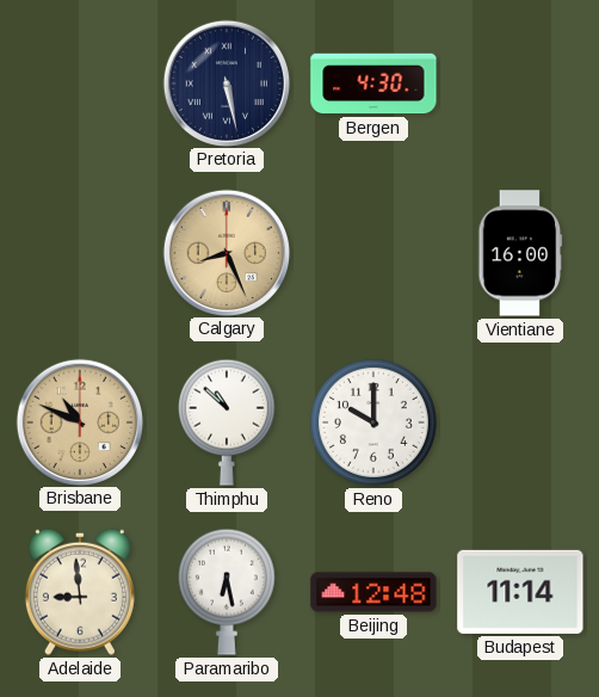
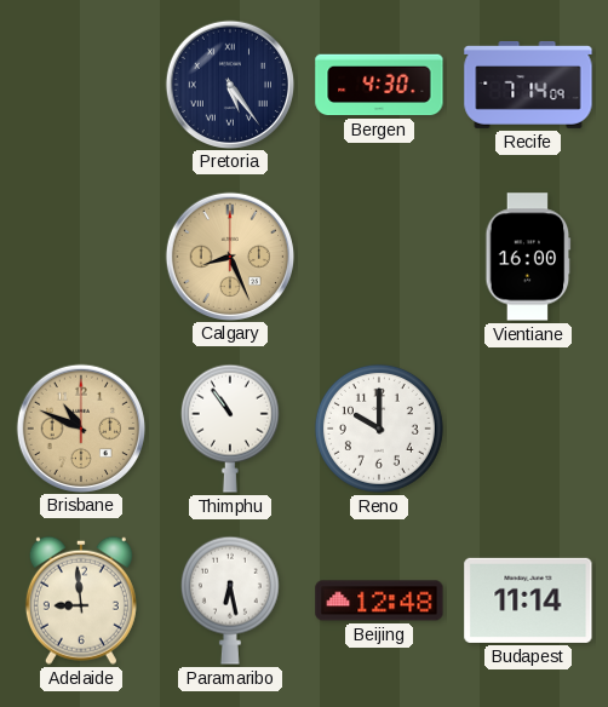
Pretoria: 5:28 -> 5:24 (229, 84)
Recife: none -> 7:14 (528, 86)
Thimphu: 10:52 -> 10:54 (230, 429)
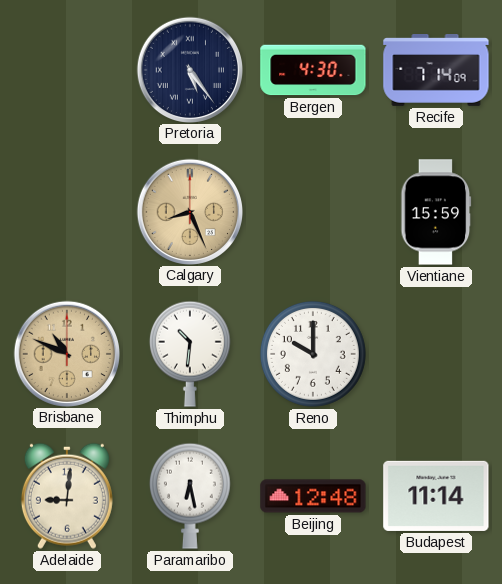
Vientiane: 16:00 -> 15:59 (436, 212)
Thimphu: 10:54 -> 10:31 (190, 354)
Adelaide: 8:59 -> 9:01 (67, 496)
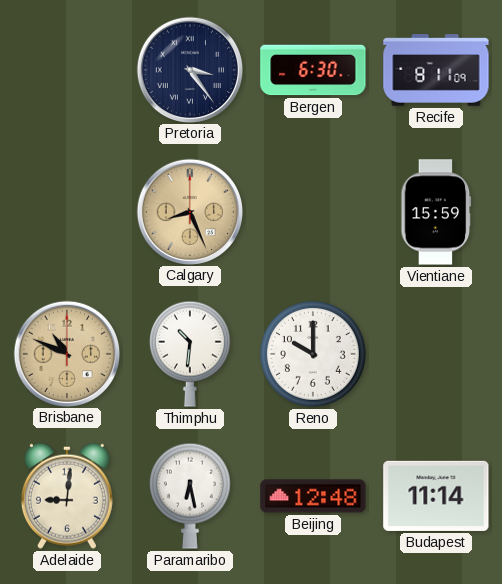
Pretoria: 5:24 -> 3:24 (189, 69)
Bergen: 4:30 -> 6:30 (313, 70)
Recife: 7:14 -> 8:11 (436, 71)
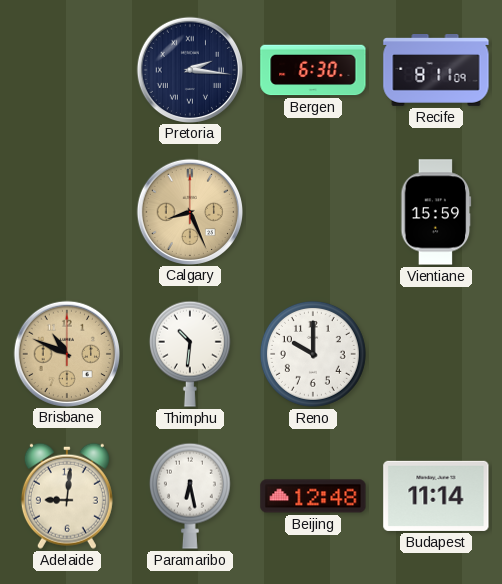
Pretoria: 3:24 -> 2:16 (189, 69)
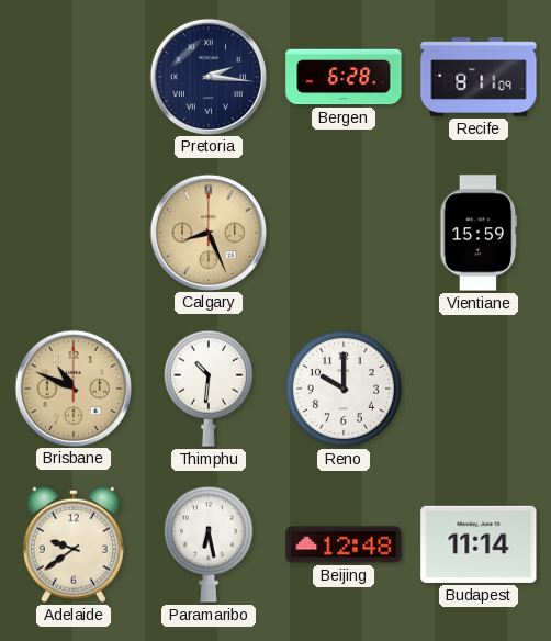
Bergen: 6:30 -> 6:28 (344, 77)
Adelaide: 9:01 -> 9:39 (74, 544)
